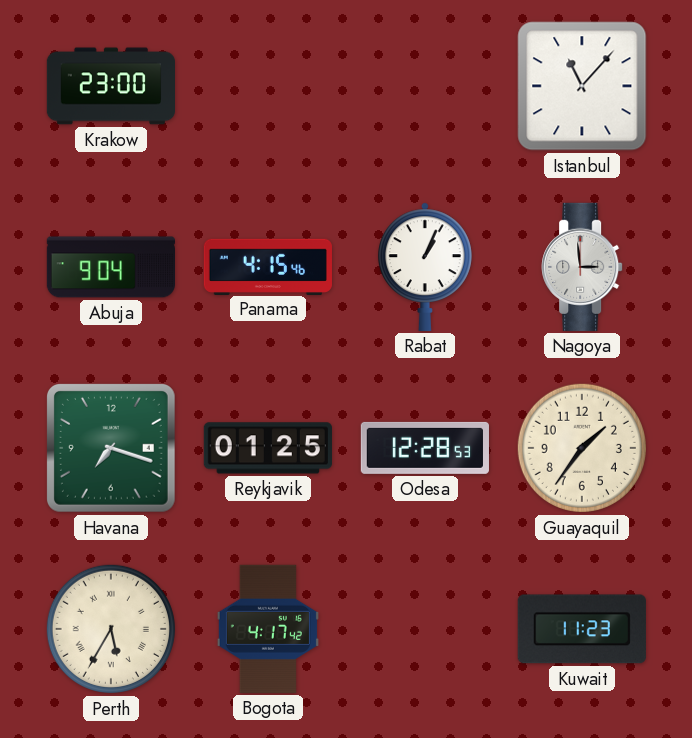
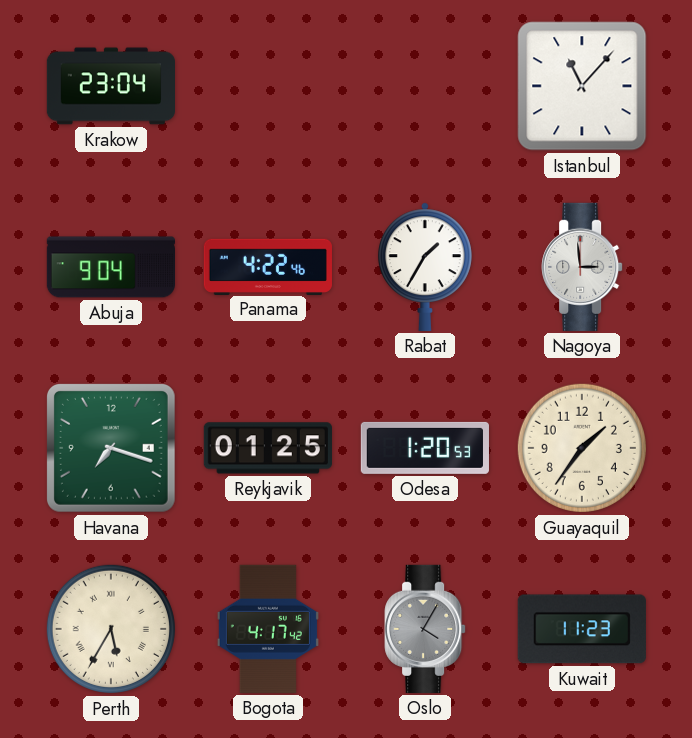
Krakow: 23:00 -> 23:04 (110, 86)
Panama: 4:15 -> 4:22 (267, 266)
Rabat: 1:04 -> 1:35 (425, 267)
Odesa: 12:28 -> 1:20 (425, 448)
Oslo: none -> 4:05 (425, 629)
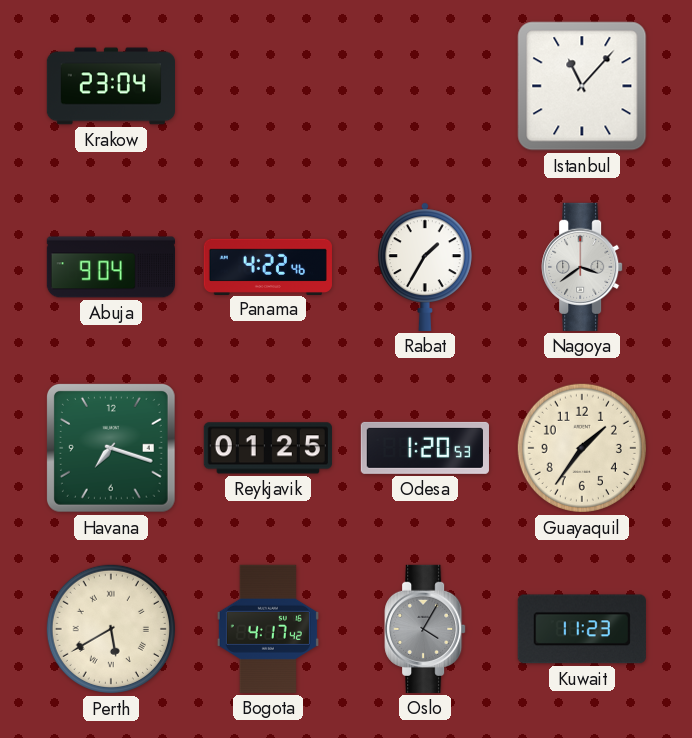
Nagoya: 2:59 -> 3:39 (582, 267)
Perth: 5:35 -> 5:40 (111, 629)
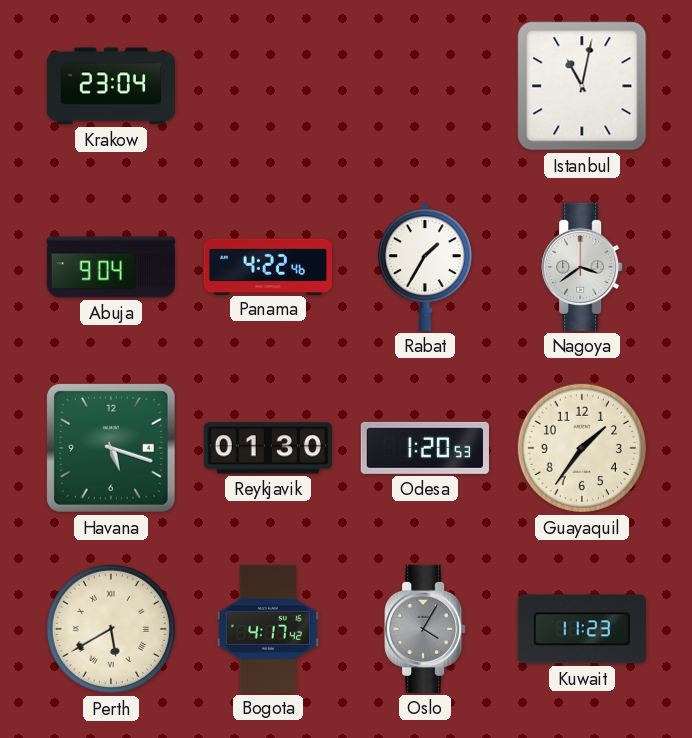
Istanbul: 11:07 -> 11:02 (582, 86)
Havana: 7:18 -> 5:18 (111, 448)
Reykjavik: 01:25 -> 01:30 (268, 448)
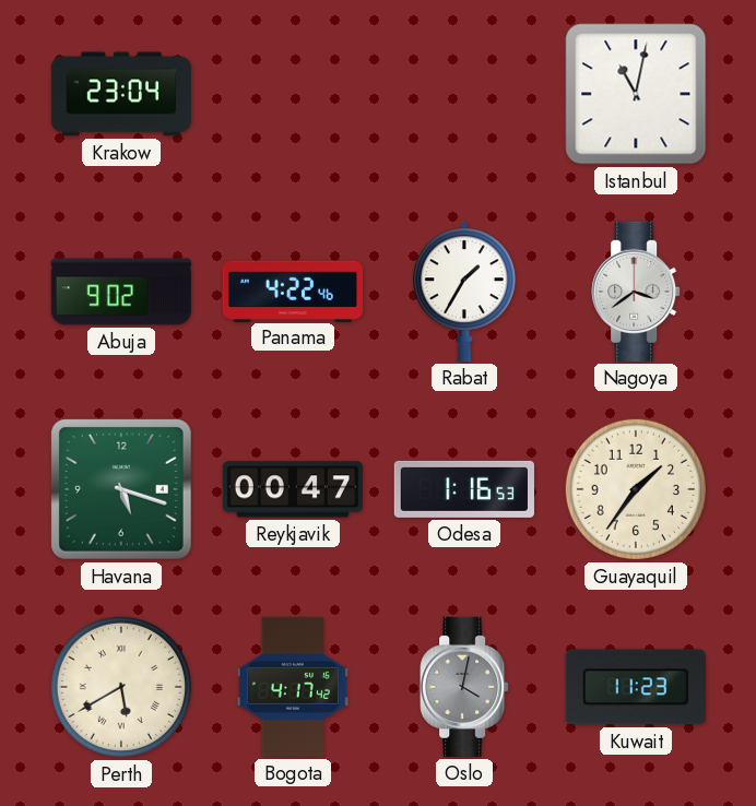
Abuja: 9:04 -> 9:02 (120, 292)
Reykjavik: 01:30 -> 00:47 (293, 489)
Odesa: 1:20 -> 1:16 (464, 489)
Oslo: 4:05 -> 4:02 (464, 687)
